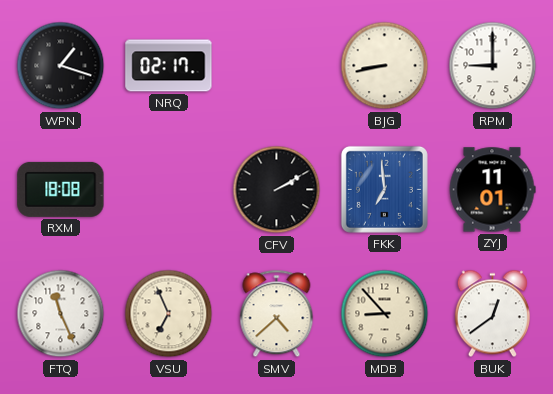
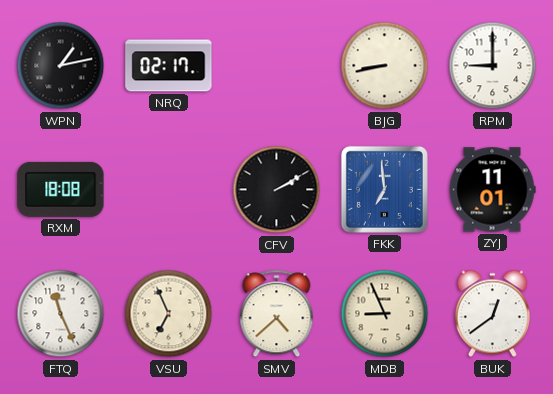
WPN: 1:18 -> 1:13 (61, 66)
MDB: 8:53 -> 8:56 (385, 314)
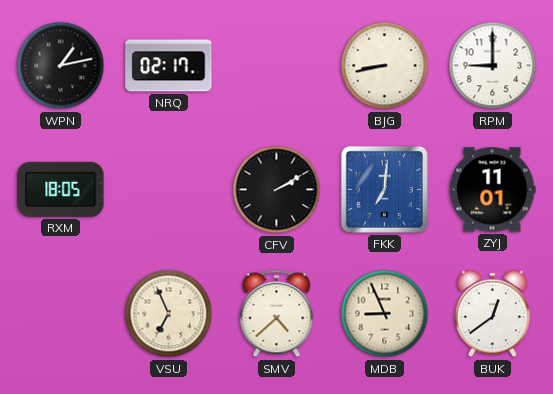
RXM: 18:08 -> 18:05 (61, 189)
FKK: 6:59 -> 7:01 (384, 189)
FTQ: 11:26 -> none (61, 314)
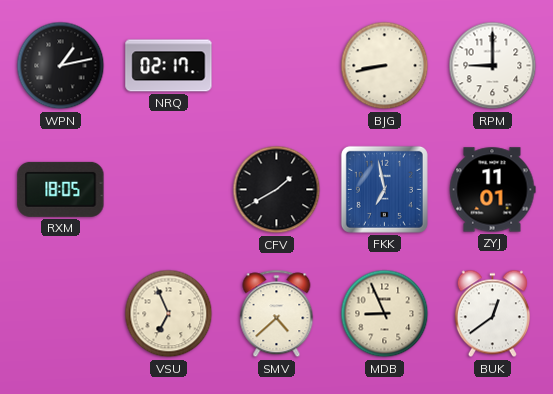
CFV: 2:10 -> 1:40 (277, 190)
FKK: 7:01 -> 6:58 (384, 189)
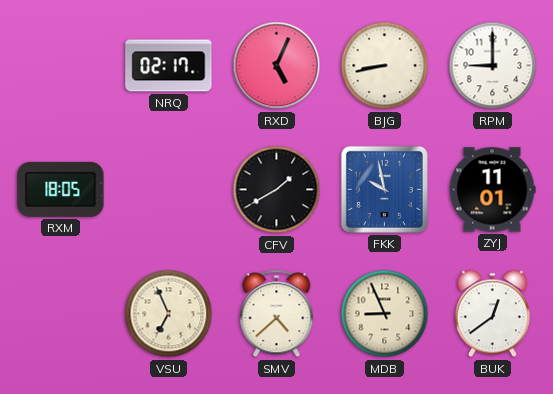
WPN: 1:13 -> none (61, 66)
RXD: none -> 5:04 (277, 66)
FKK: 6:58 -> 9:58 (384, 189)
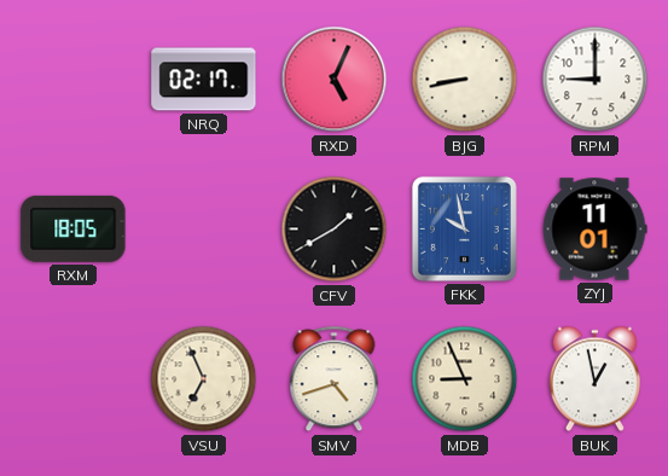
SMV: 4:38 -> 4:42 (335, 379)
BUK: 12:39 -> 12:58 (594, 379)
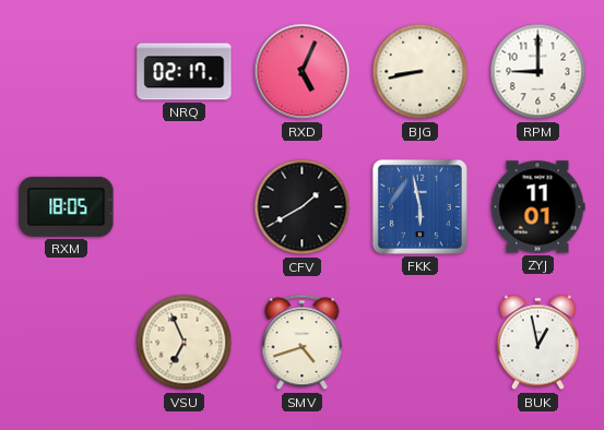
FKK: 9:58 -> 5:58 (419, 206)
MDB: 8:56 -> none (465, 379)
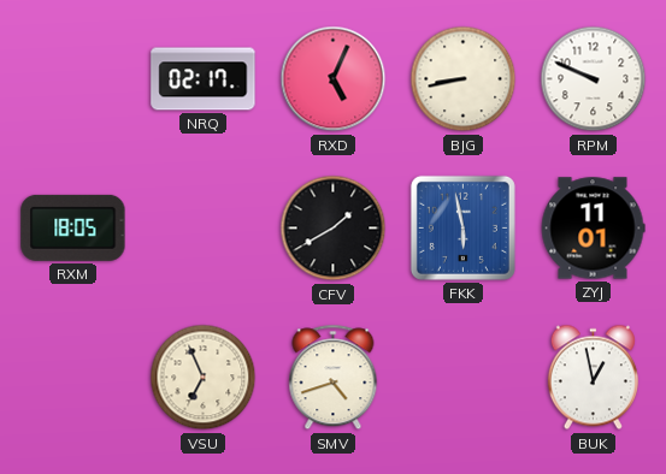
RPM: 9:00 -> 9:49 (594, 79)
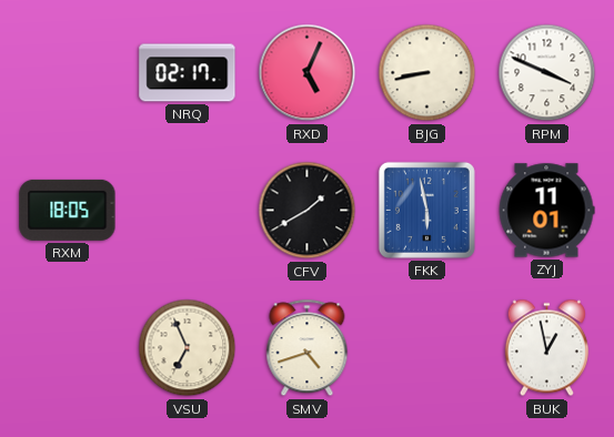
RPM: 9:49 -> 3:49 (547, 73)
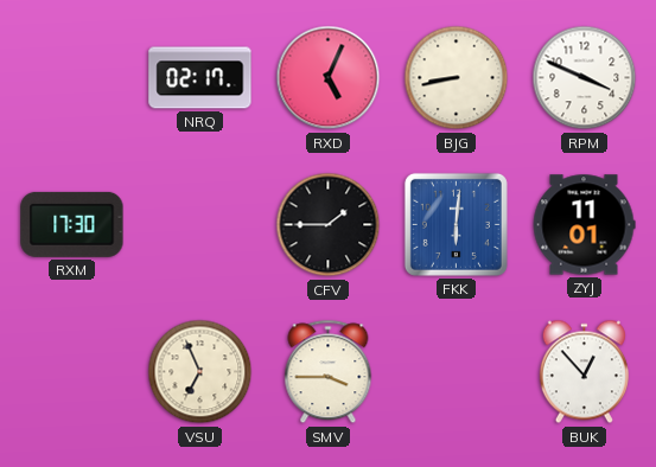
RXM: 18:05 -> 17:30 (72, 224)
CFV: 1:40 -> 1:45 (329, 225)
FKK: 5:58 -> 6:01 (456, 224)
SMV: 4:42 -> 3:45 (329, 372)
BUK: 12:58 -> 12:53 (584, 372)
